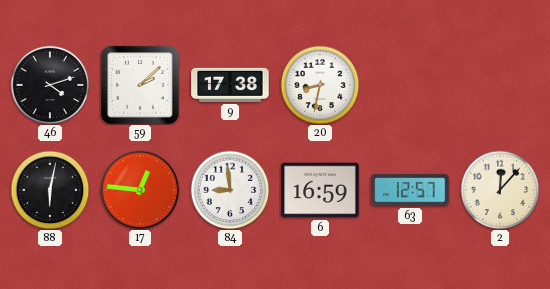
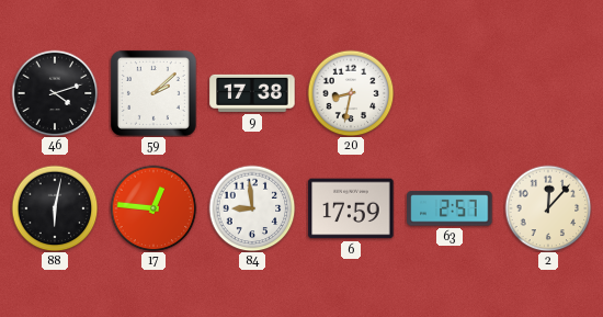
6: 16:59 -> 17:59 (351, 208)
63: 12:57 -> 2:57 (450, 208)
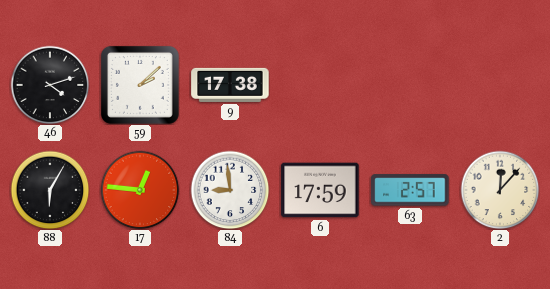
20: 8:32 -> none (351, 93)
88: 6:02 -> 6:05 (50, 190)
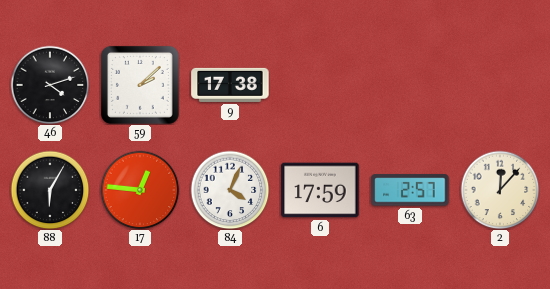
84: 8:59 -> 4:04 (230, 190)
